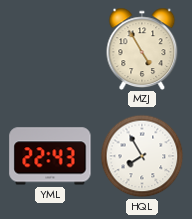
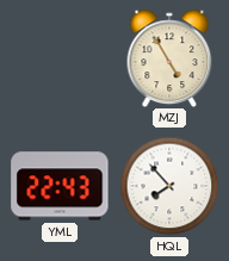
HQL: 7:55 -> 7:53 (169, 186)
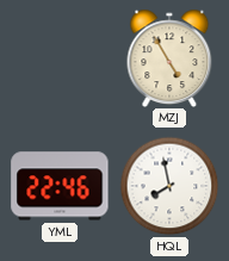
YML: 22:43 -> 22:46 (60, 186)
HQL: 7:53 -> 7:58 (169, 186)
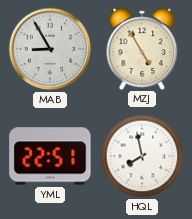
MAB: none -> 8:55 (50, 49)
YML: 22:46 -> 22:51 (50, 156)
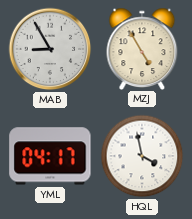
YML: 22:51 -> 04:17 (50, 156)
HQL: 7:58 -> 3:58 (142, 156)
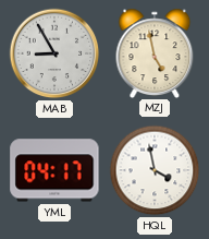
MZJ: 4:55 -> 4:58 (155, 52)
